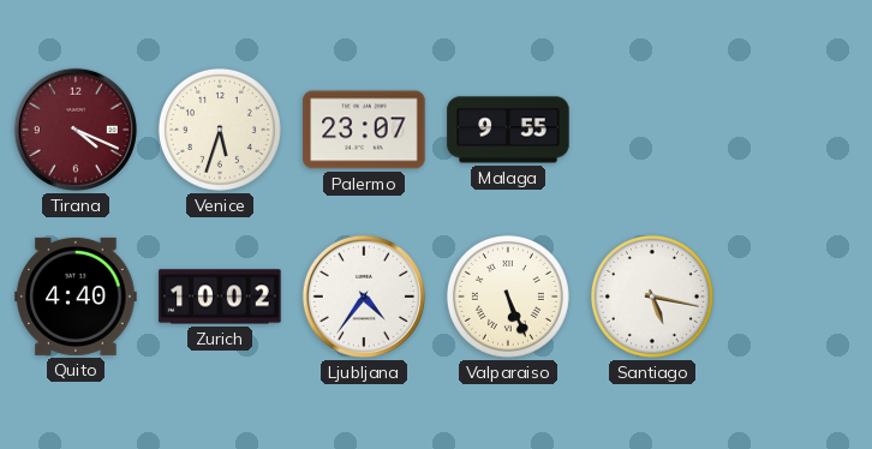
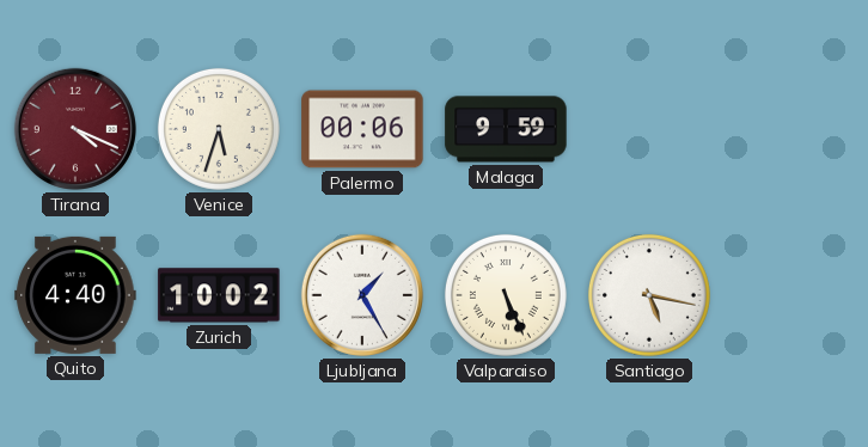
Palermo: 23:07 -> 00:06 (362, 129)
Malaga: 9:55 -> 9:59 (506, 129)
Ljubljana: 4:36 -> 1:25 (362, 295)
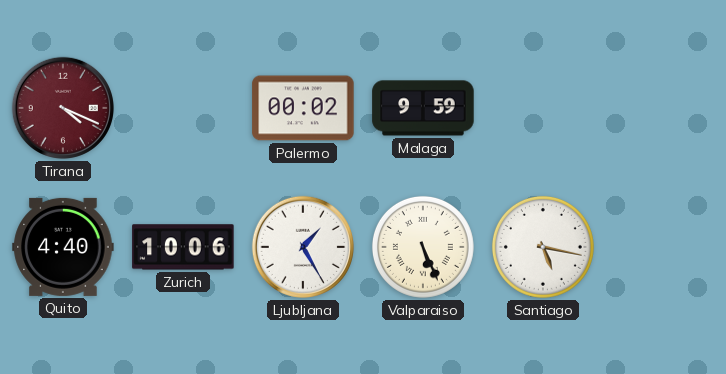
Venice: 5:33 -> none (219, 129)
Palermo: 00:06 -> 00:02 (303, 108)
Zurich: 10:02 -> 10:06 (183, 247)
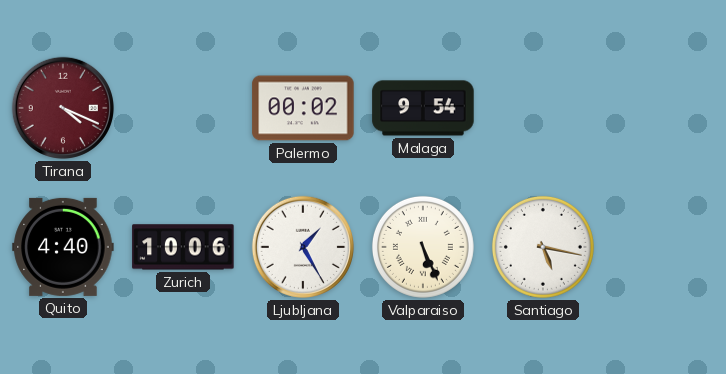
Malaga: 9:59 -> 9:54 (423, 108)
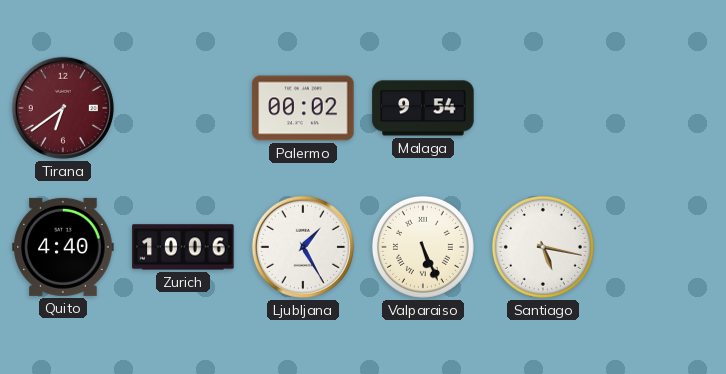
Tirana: 4:19 -> 6:39 (63, 108)
